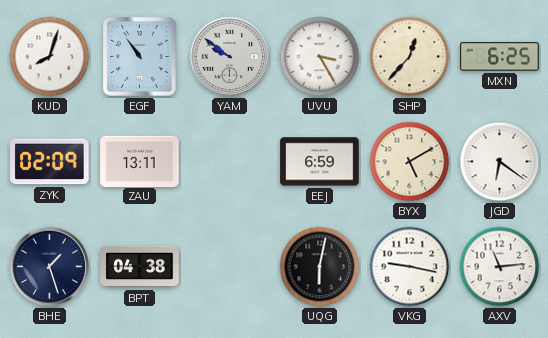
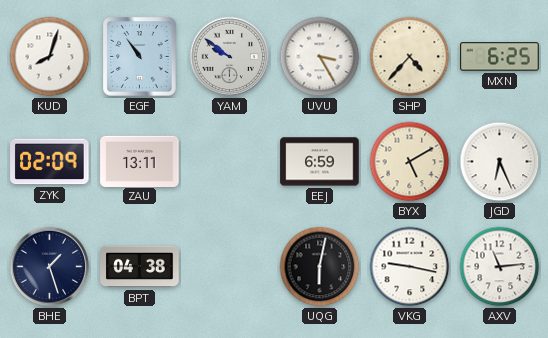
SHP: 12:37 -> 4:37 (410, 57)
JGD: 6:21 -> 6:26 (500, 162)
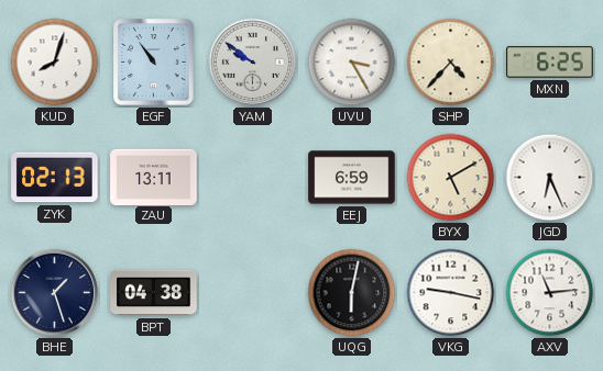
ZYK: 02:09 -> 02:13 (55, 178)
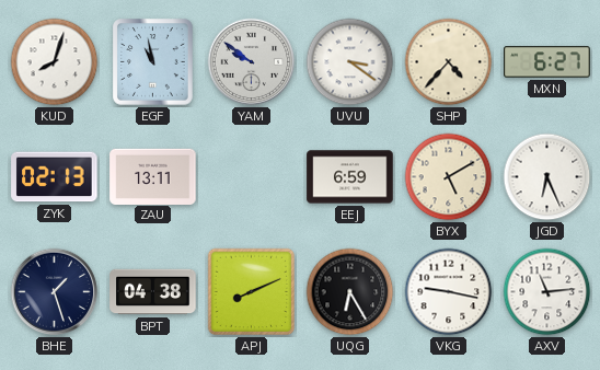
EGF: 10:54 -> 10:58 (153, 62)
UVU: 3:25 -> 3:21 (350, 62)
MXN: 6:25 -> 6:27 (547, 62)
APJ: none -> 8:11 (252, 292)
UQG: 6:02 -> 6:25 (350, 292)
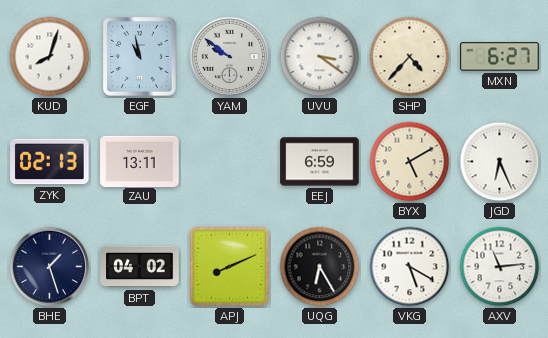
BPT: 04:38 -> 04:02 (140, 267)
VKG: 9:17 -> 5:20 (410, 267)
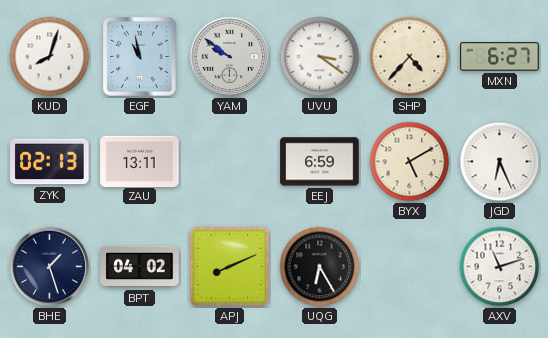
VKG: 5:20 -> none (410, 267)
AXV: 11:14 -> 11:12 (500, 267)
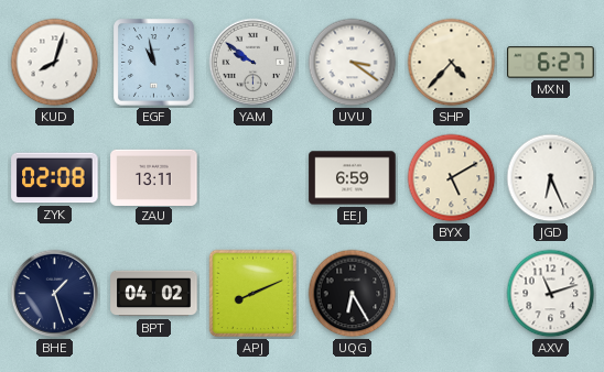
ZYK: 02:13 -> 02:08 (55, 178)
